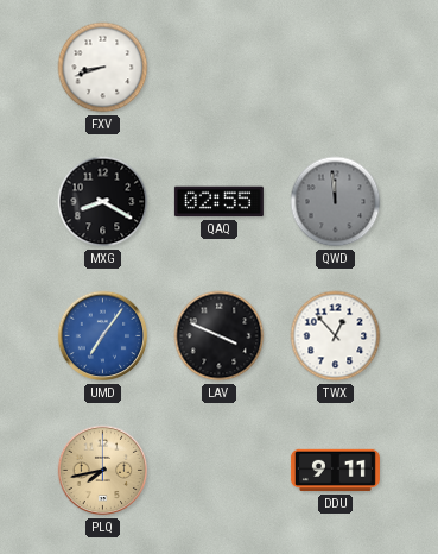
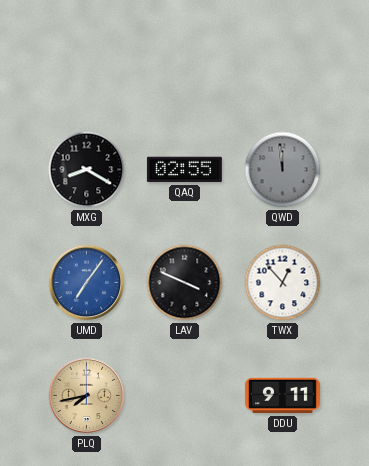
FXV: 8:42 -> none (103, 68)
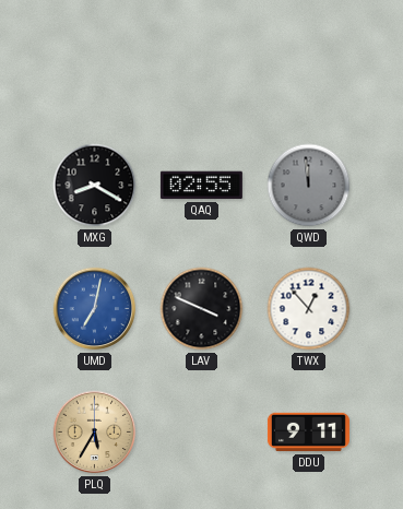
UMD: 7:06 -> 7:02 (95, 309)
PLQ: 7:43 -> 5:35 (95, 433)
